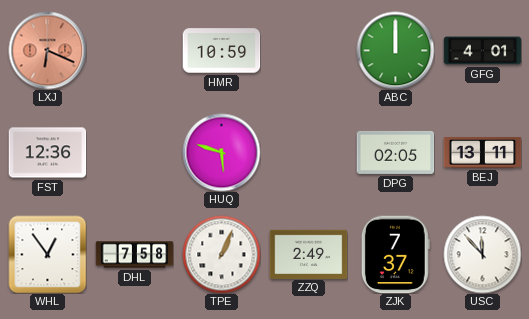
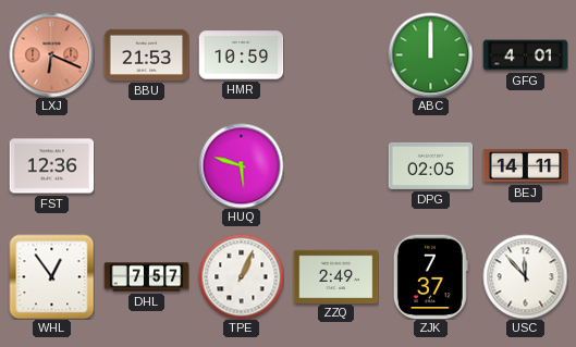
BBU: none -> 21:53 (146, 54)
BEJ: 13:11 -> 14:11 (525, 165)
DHL: 7:58 -> 7:57 (146, 277)
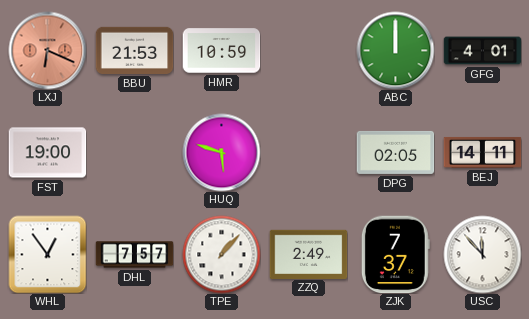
FST: 12:36 -> 19:00 (47, 153)
TPE: 1:04 -> 1:07 (221, 254)
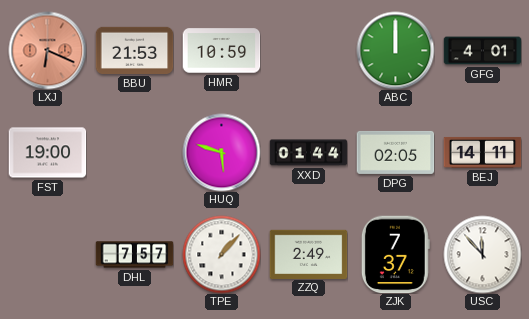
XXD: none -> 01:44 (308, 153)
WHL: 12:54 -> none (47, 254)
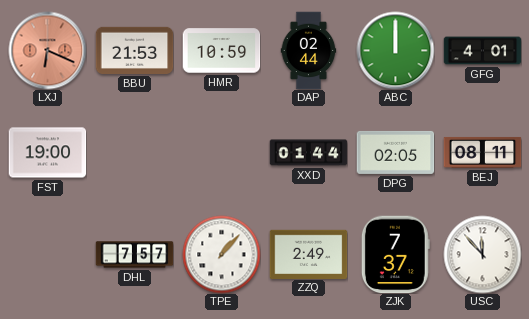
DAP: none -> 02:44 (309, 50)
HUQ: 5:48 -> none (221, 152)
BEJ: 14:11 -> 08:11 (482, 152)
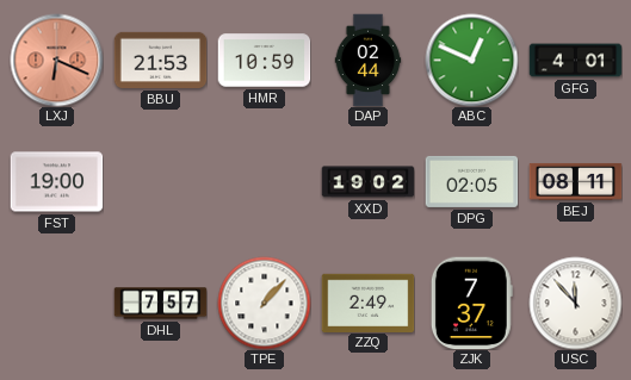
ABC: 12:00 -> 12:49 (471, 60)
XXD: 01:44 -> 19:02 (367, 182)
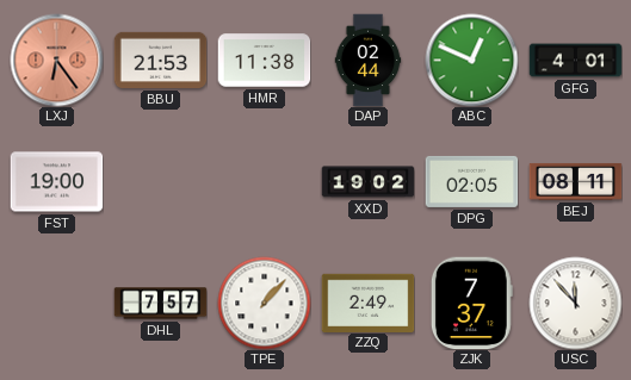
LXJ: 6:19 -> 6:24 (56, 60)
HMR: 10:59 -> 11:38 (264, 61)
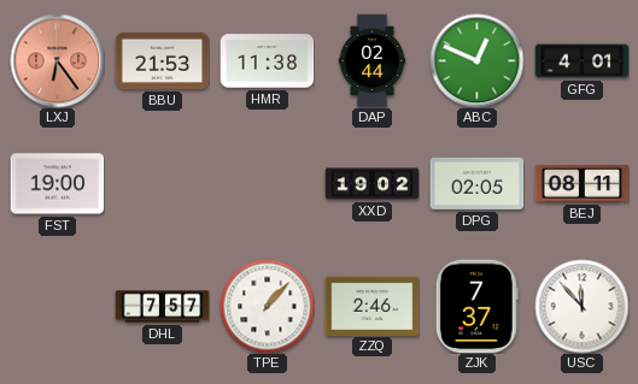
ZZQ: 2:49 -> 2:46 (371, 306)
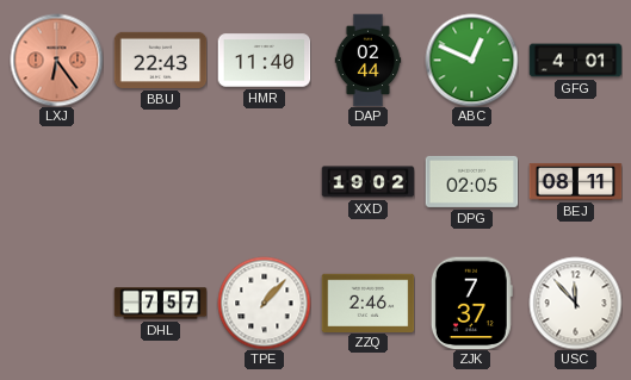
BBU: 21:53 -> 22:43 (160, 60)
HMR: 11:38 -> 11:40 (264, 61)
FST: 19:00 -> none (57, 184)
